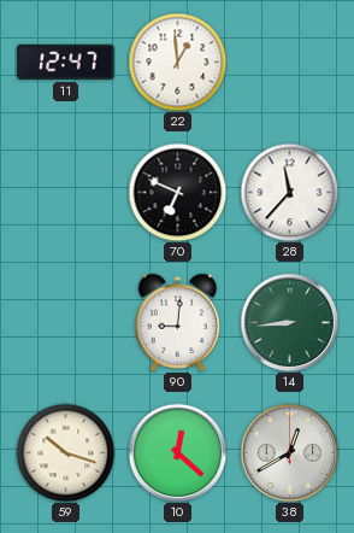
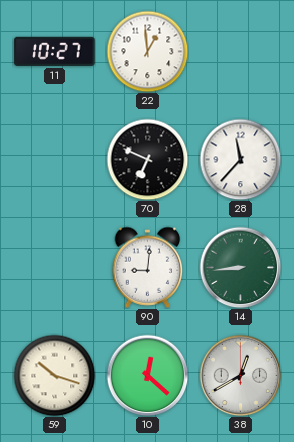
11: 12:47 -> 10:27 (55, 51)
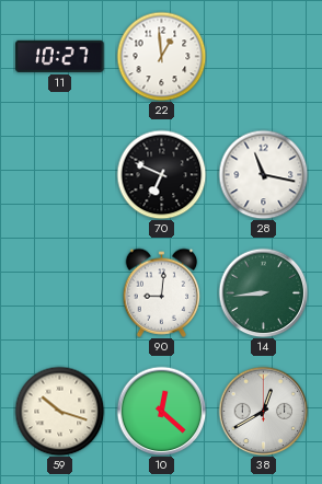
28: 11:37 -> 11:17 (263, 174)
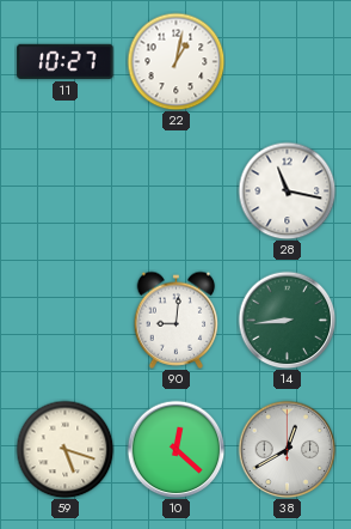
22: 12:59 -> 1:02 (176, 61)
70: 6:49 -> none (161, 174)
59: 10:18 -> 5:18 (64, 449)
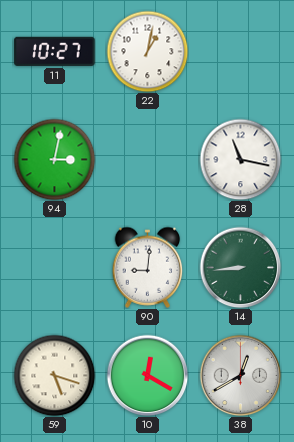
94: none -> 3:02 (54, 159)
10: 12:22 -> 12:20 (147, 375)
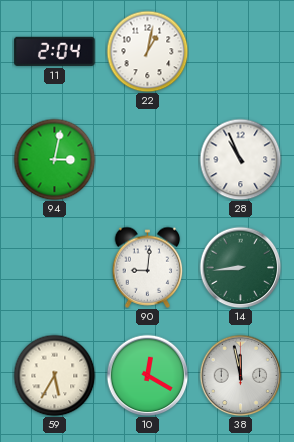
11: 10:27 -> 2:04 (55, 51)
28: 11:17 -> 10:56 (240, 159)
59: 5:18 -> 5:35 (54, 375)
38: 12:40 -> 11:58 (240, 375)
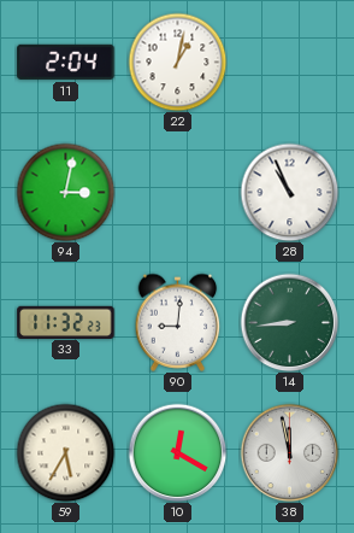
33: none -> 11:32 (66, 322)
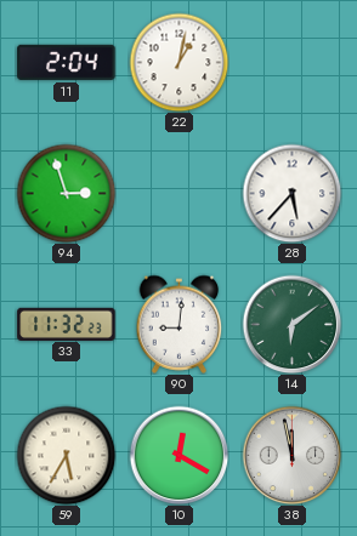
94: 3:02 -> 2:57 (66, 193)
28: 10:56 -> 5:37 (291, 193)
14: 8:44 -> 6:09 (291, 324)
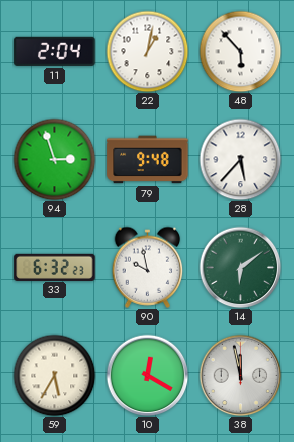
48: none -> 5:53 (240, 51)
79: none -> 9:48 (148, 160)
33: 11:32 -> 6:32 (55, 267)
90: 9:01 -> 9:58 (148, 267)
